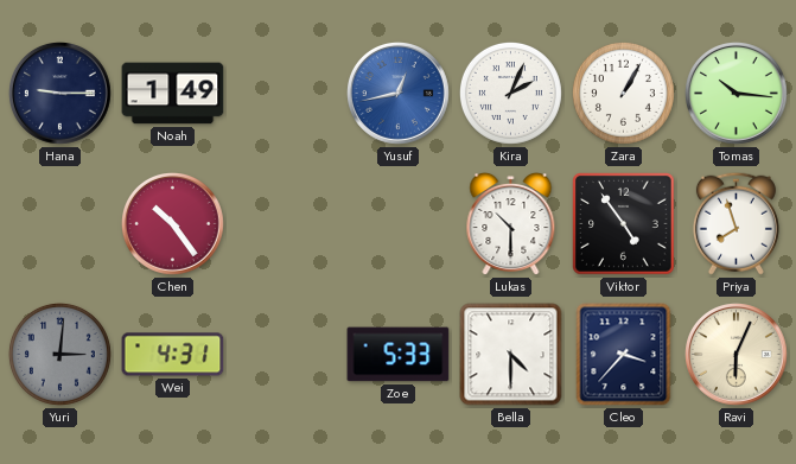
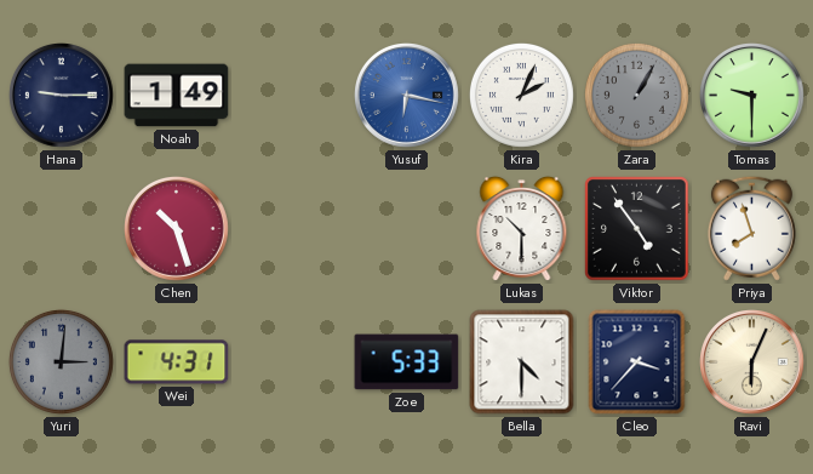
Yusuf: 12:43 -> 6:17 (407, 96)
Zara dial: white -> grey (636, 95)
Tomas: 10:16 -> 9:30 (752, 96)
Chen: 10:24 -> 10:27 (177, 229)
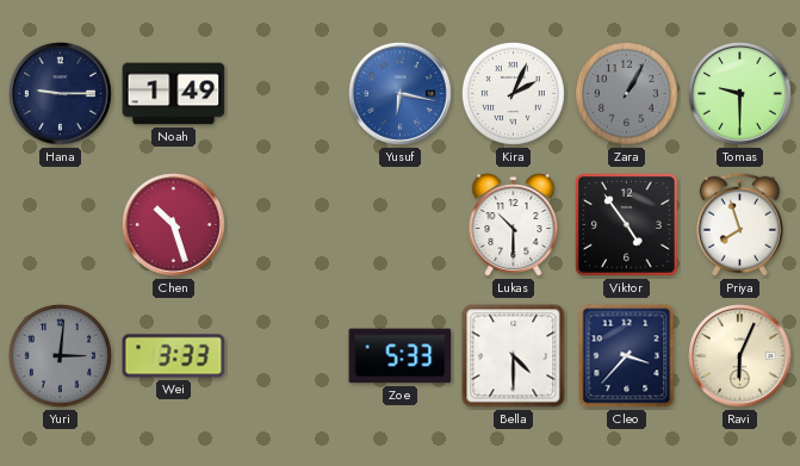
Wei: 4:31 -> 3:33 (174, 356)
